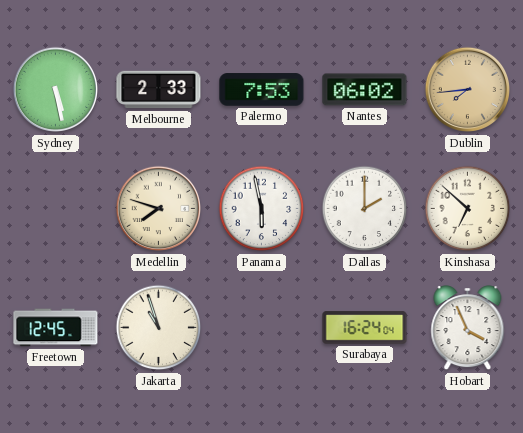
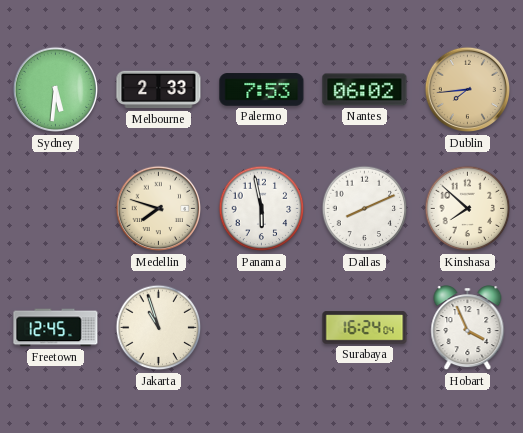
Sydney: 5:28 -> 5:31 (56, 90)
Dallas: 2:00 -> 8:11 (365, 209)
Kinshasa: 6:52 -> 7:52 (468, 209)
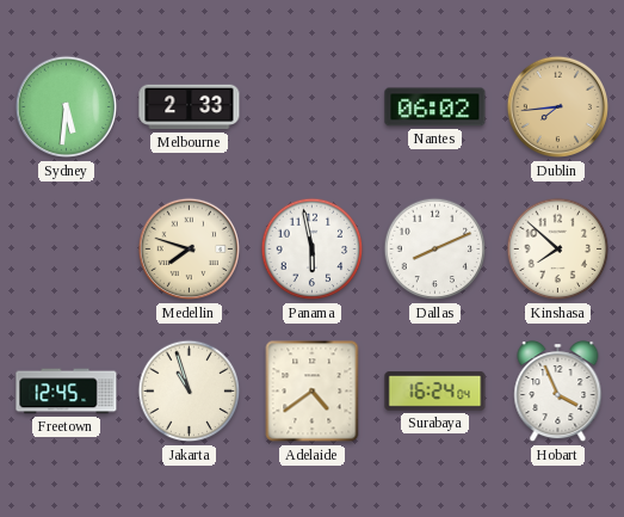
Palermo: 7:53 -> none (262, 90)
Adelaide: none -> 4:39 (313, 392)
